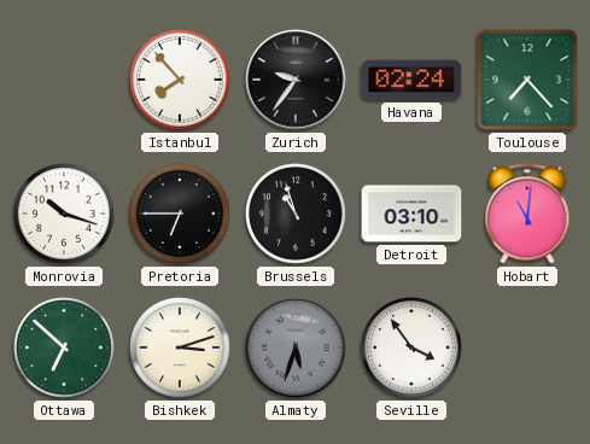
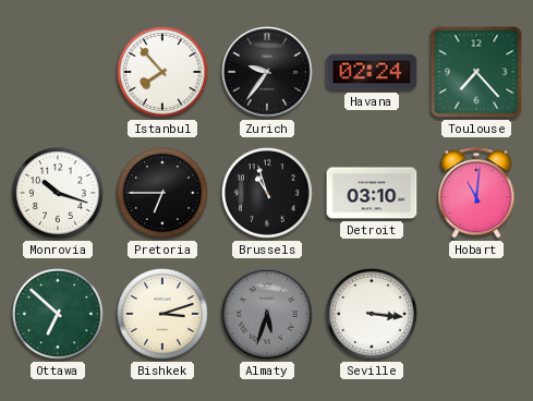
Seville: 3:54 -> 3:16 (373, 315)
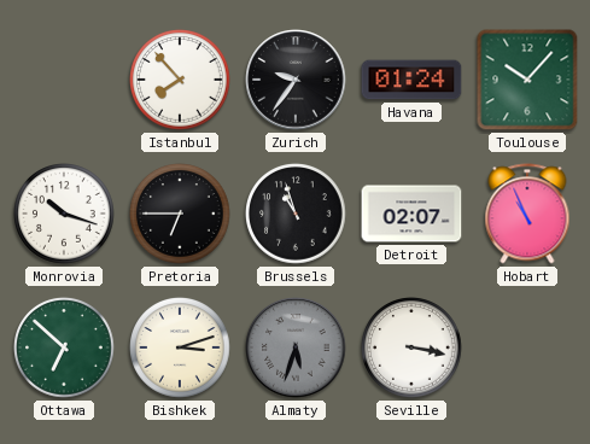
Havana: 02:24 -> 01:24 (411, 80)
Toulouse: 7:23 -> 10:07 (527, 80)
Detroit: 03:10 -> 02:07 (411, 214)
Hobart: 11:01 -> 10:56 (527, 214)
Seville: 3:16 -> 3:17 (413, 349)
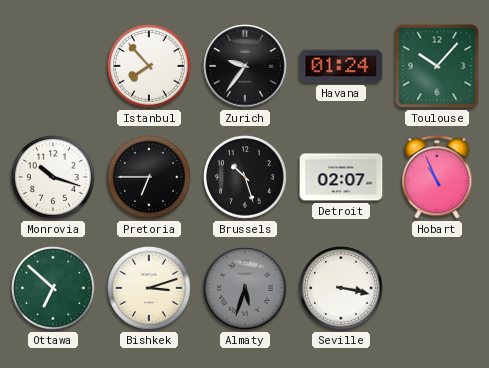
Brussels: 10:57 -> 10:27 (246, 178)
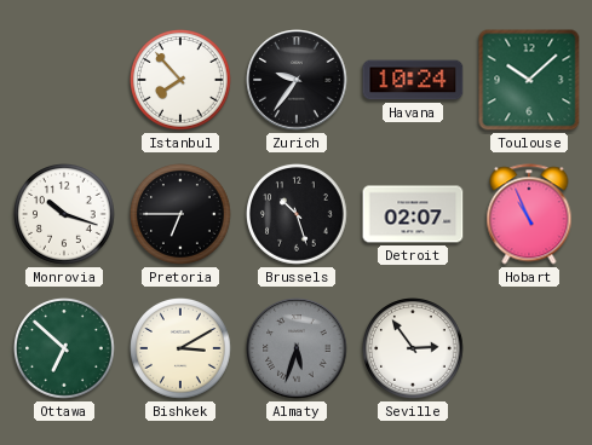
Havana: 01:24 -> 10:24 (413, 80)
Toulouse: 10:07 -> 10:08 (529, 80)
Bishkek: 3:12 -> 3:10 (182, 349)
Seville: 3:17 -> 2:54 (414, 349)
